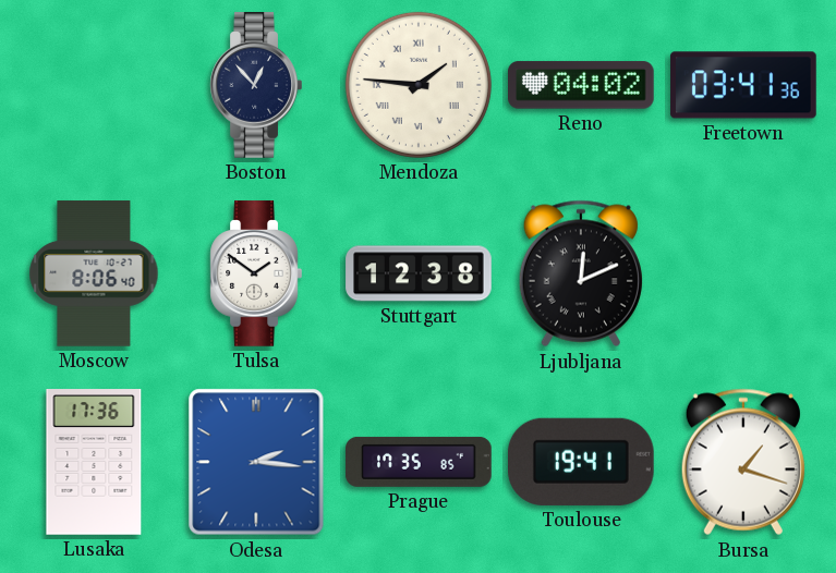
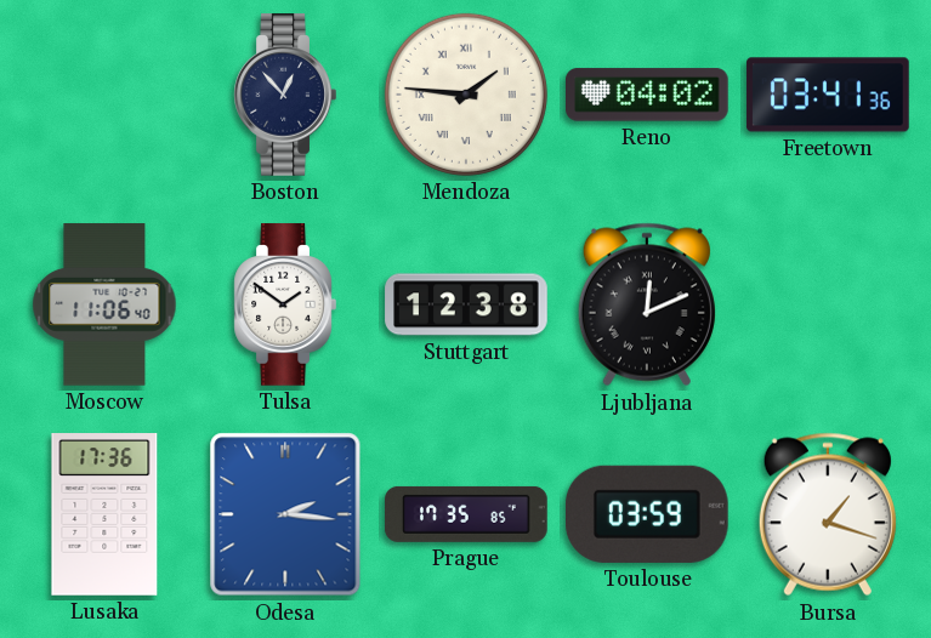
Moscow: 8:06 -> 11:06 (104, 304)
Toulouse: 19:41 -> 03:59 (647, 514)
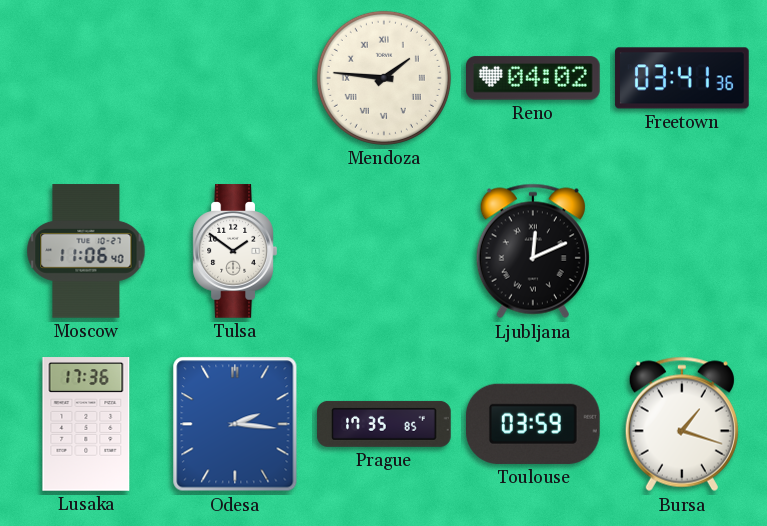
Boston: 12:53 -> none (285, 95)
Stuttgart: 12:38 -> none (466, 304)
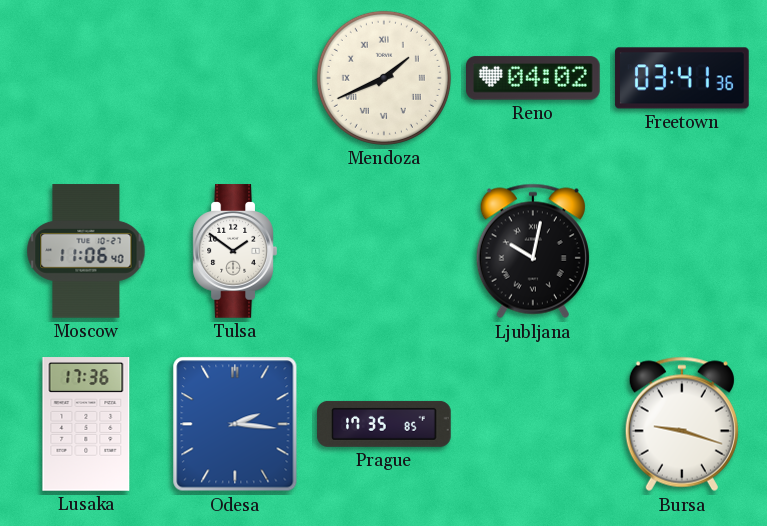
Mendoza: 1:46 -> 1:41 (384, 78)
Ljubljana: 12:11 -> 10:02 (533, 251)
Toulouse: 03:59 -> none (533, 424)
Bursa: 1:18 -> 9:18 (682, 424)
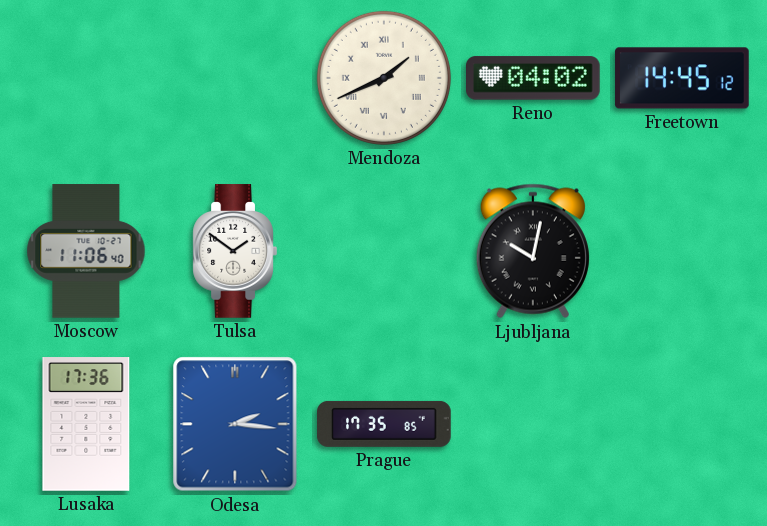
Freetown: 03:41 -> 14:45 (682, 78)
Bursa: 9:18 -> none (682, 424)
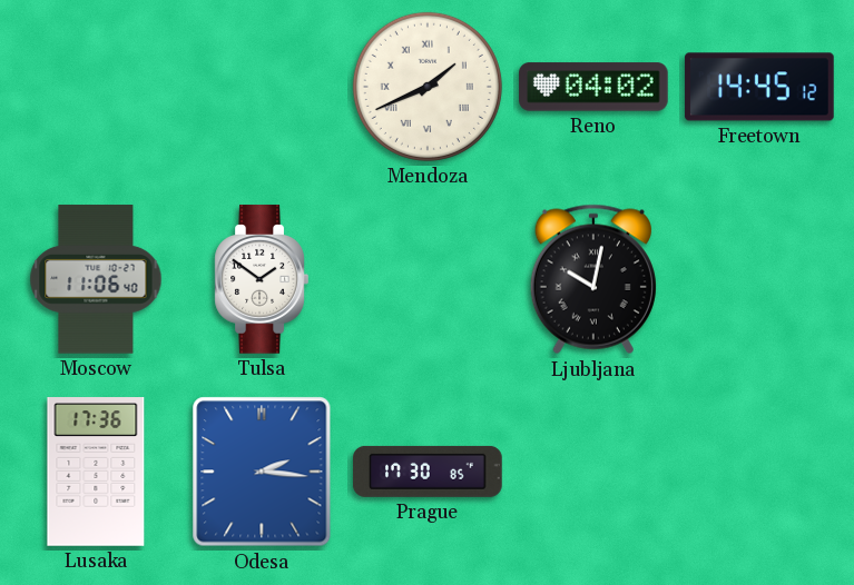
Prague: 17:35 -> 17:30 (428, 472)
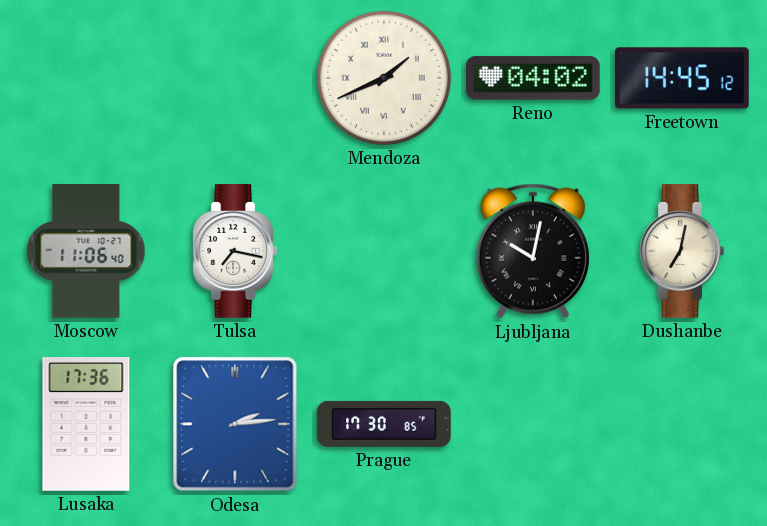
Tulsa: 1:51 -> 7:17 (235, 251)
Dushanbe: none -> 7:02 (682, 251)
Odesa: 2:16 -> 2:14 (235, 424)
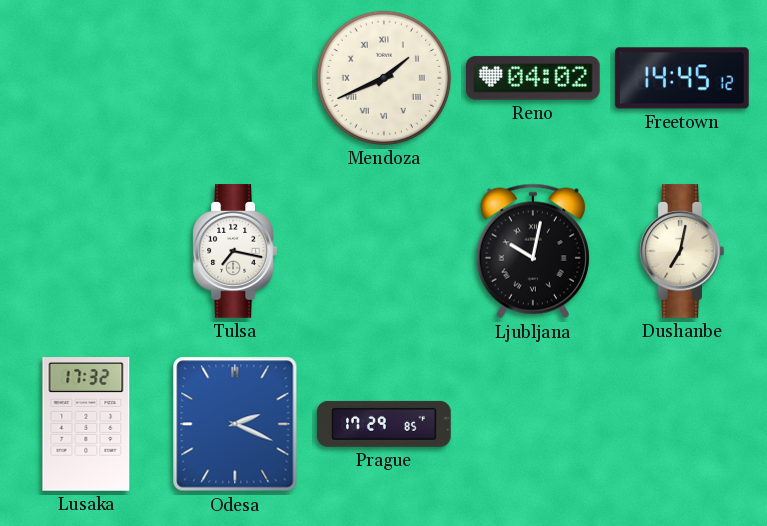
Moscow: 11:06 -> none (86, 251)
Lusaka: 17:36 -> 17:32 (86, 424)
Odesa: 2:14 -> 2:19 (235, 424)
Prague: 17:30 -> 17:29 (384, 424)
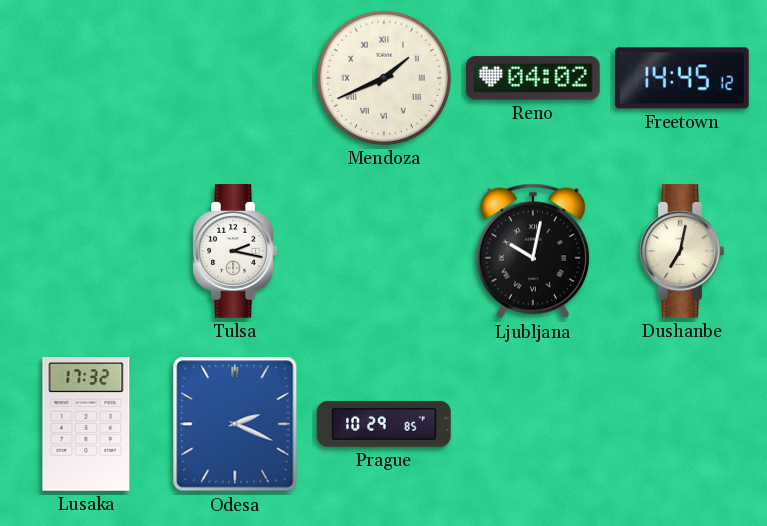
Tulsa: 7:17 -> 2:17 (235, 251)
Prague: 17:29 -> 10:29 (384, 424)
